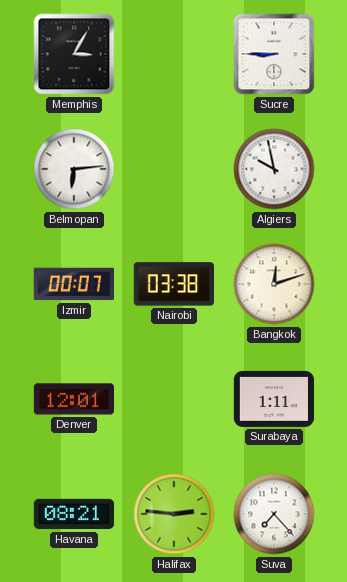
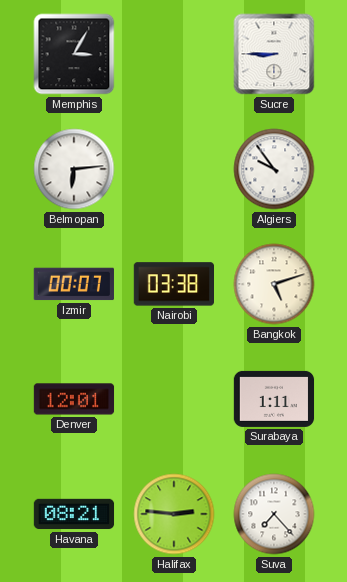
Algiers: 9:58 -> 9:54 (274, 169)
Bangkok: 12:12 -> 5:12 (274, 284)
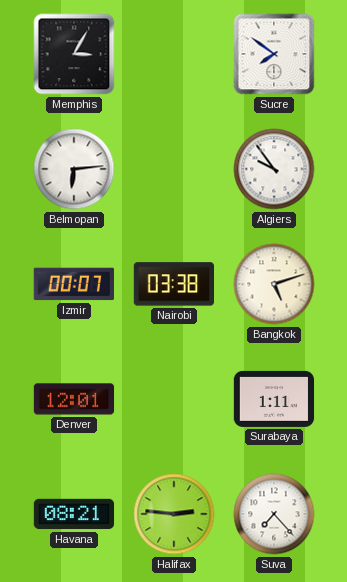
Sucre: 8:45 -> 7:51 (274, 54)
